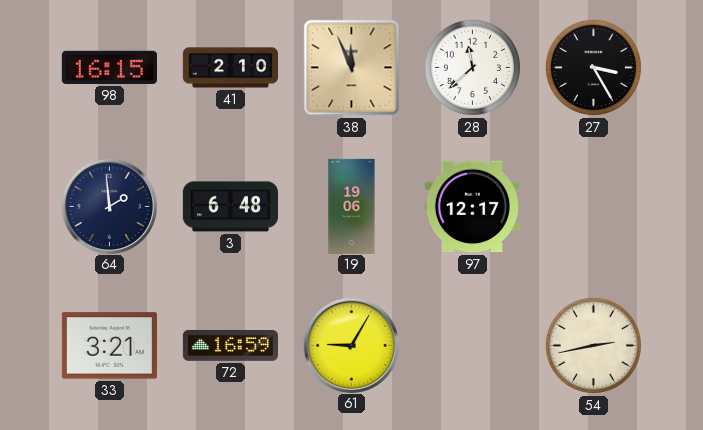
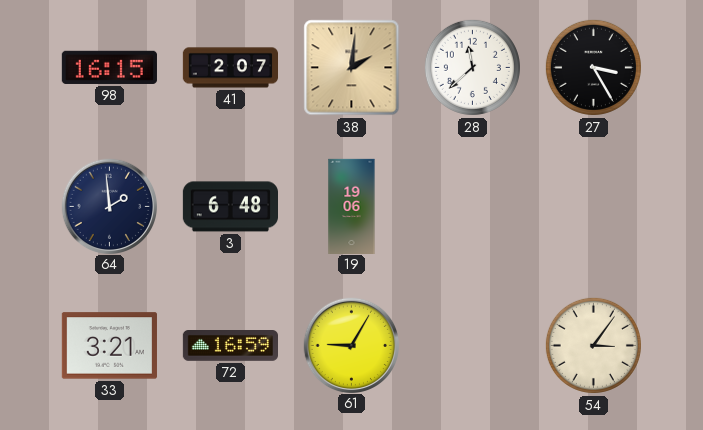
41: 2:10 -> 2:07 (230, 68)
38: 11:56 -> 2:01 (352, 68)
97: 12:17 -> none (472, 207)
54: 2:43 -> 3:06 (593, 345)
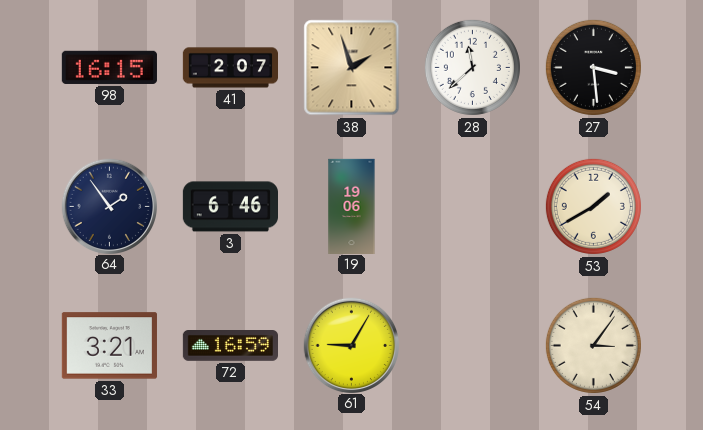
38: 2:01 -> 1:57 (352, 68)
27: 3:25 -> 3:29 (593, 67)
64: 1:59 -> 1:54 (109, 206)
3: 6:48 -> 6:46 (230, 207)
53: none -> 1:40 (593, 206)
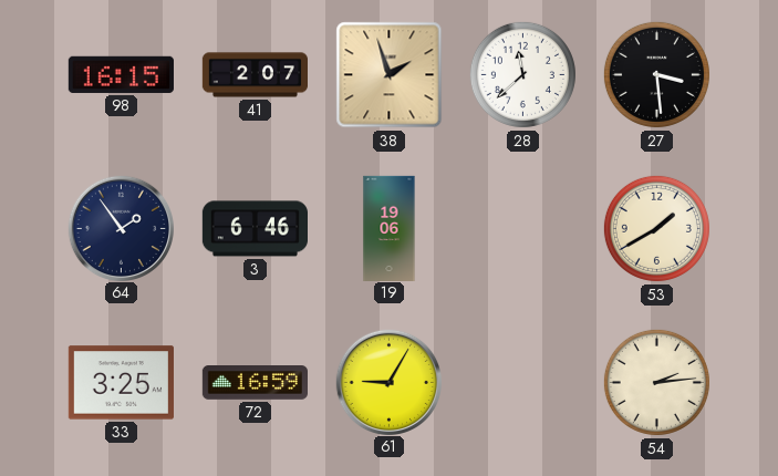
33: 3:21 -> 3:25 (121, 383)
54: 3:06 -> 2:14 (656, 382)
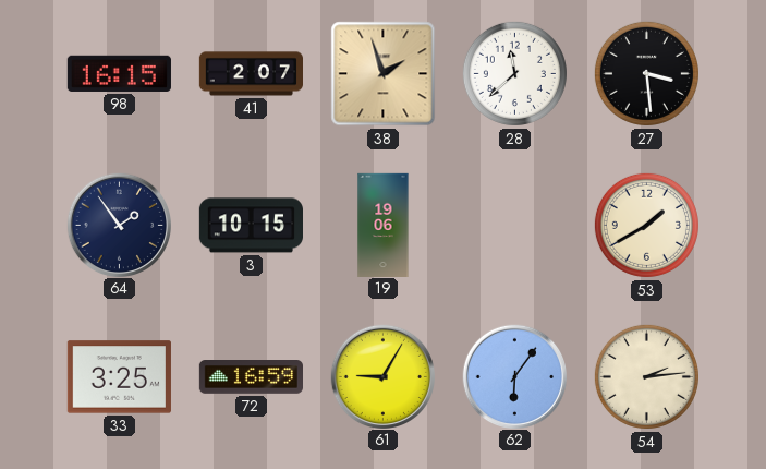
3: 6:46 -> 10:15 (251, 226)
62: none -> 6:06 (514, 376)
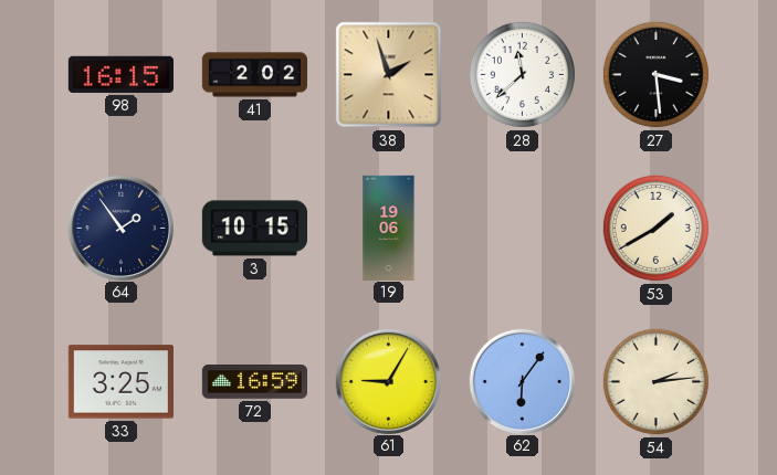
41: 2:07 -> 2:02 (254, 75)
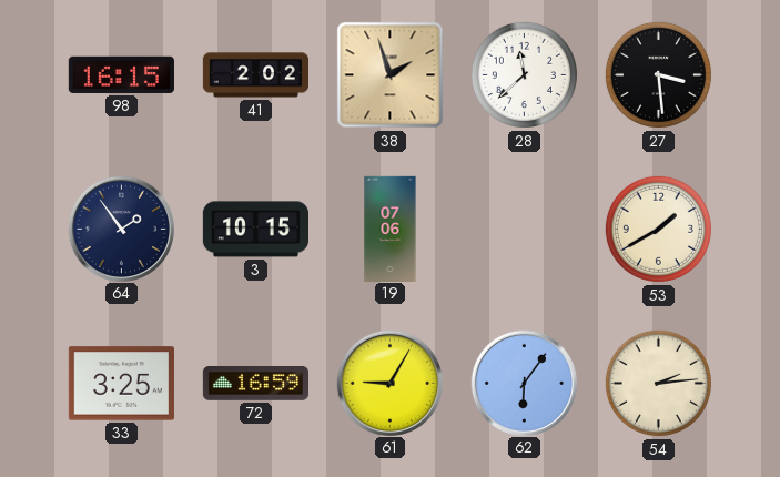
19: 19:06 -> 07:06 (391, 229)
